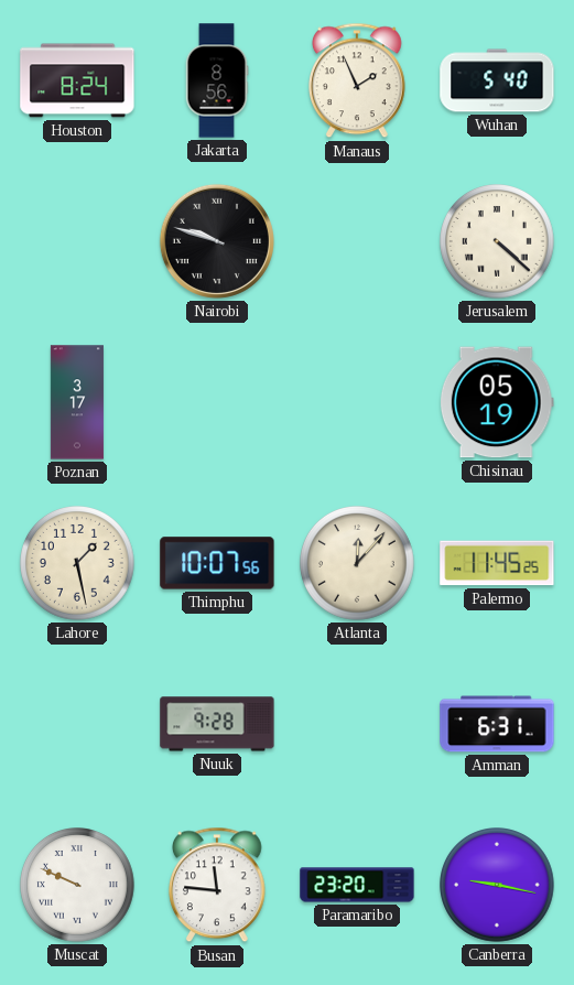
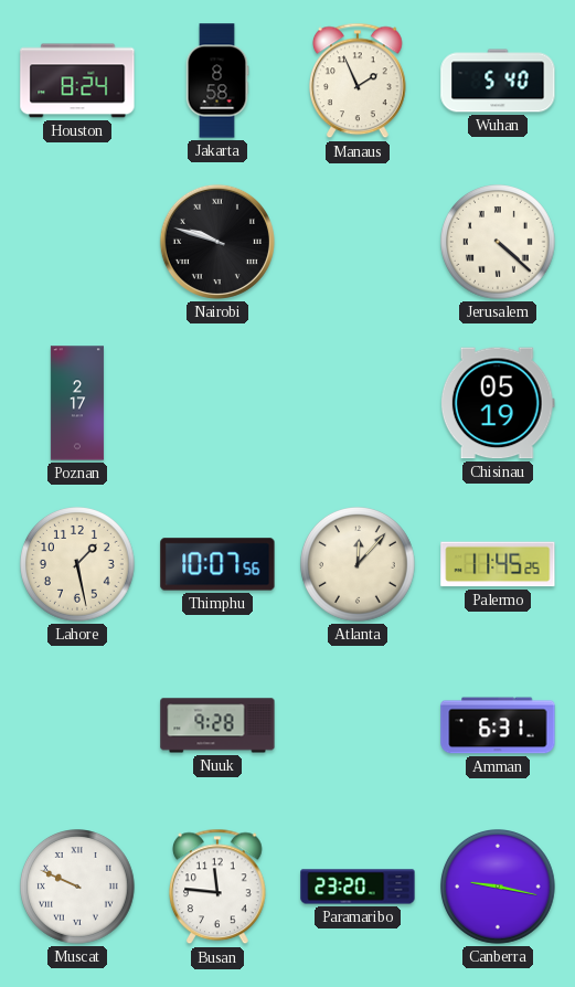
Jakarta: 8:56 -> 8:58 (217, 81)
Poznan: 3:17 -> 2:17 (77, 403)
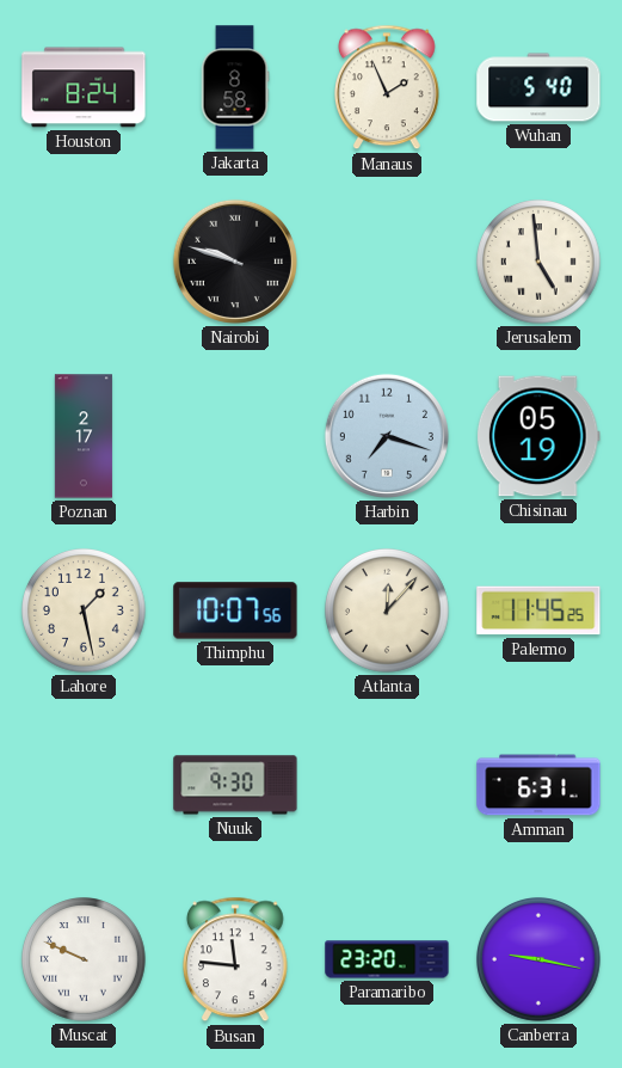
Jerusalem: 4:22 -> 4:59 (540, 263)
Harbin: none -> 7:18 (387, 436)
Nuuk: 9:28 -> 9:30 (235, 785)
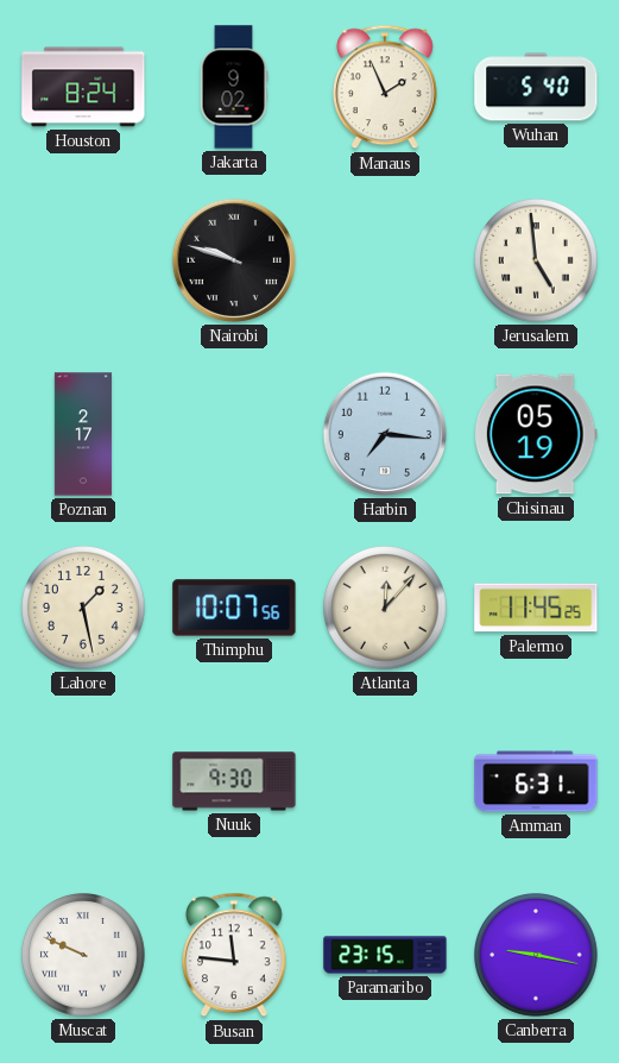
Jakarta: 8:58 -> 9:02 (234, 87)
Harbin: 7:18 -> 7:16 (385, 434)
Paramaribo: 23:20 -> 23:15 (385, 955)
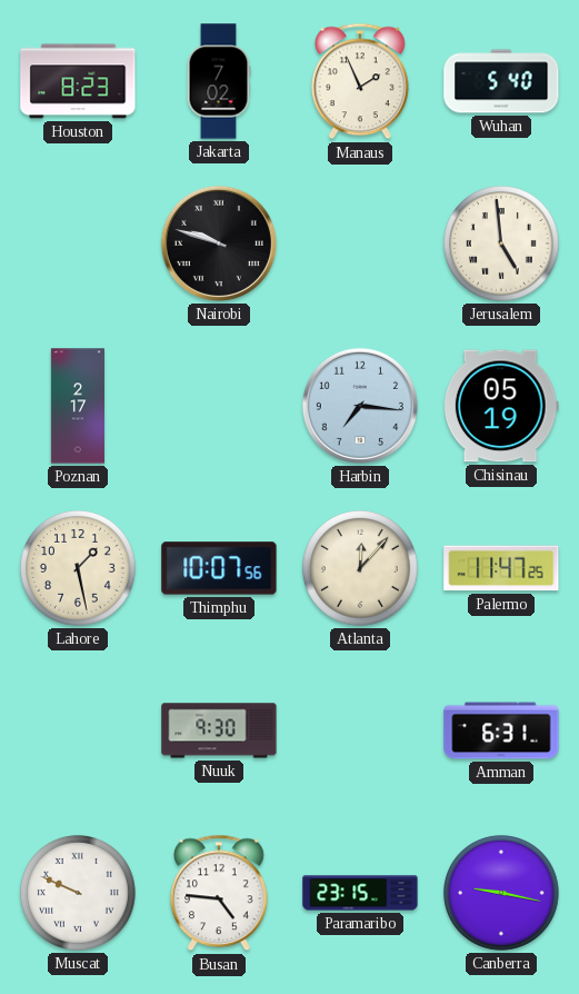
Houston: 8:24 -> 8:23 (78, 81)
Jakarta: 9:02 -> 7:02 (219, 81)
Palermo: 11:45 -> 11:47 (501, 568)
Busan: 11:46 -> 4:46 (220, 893)
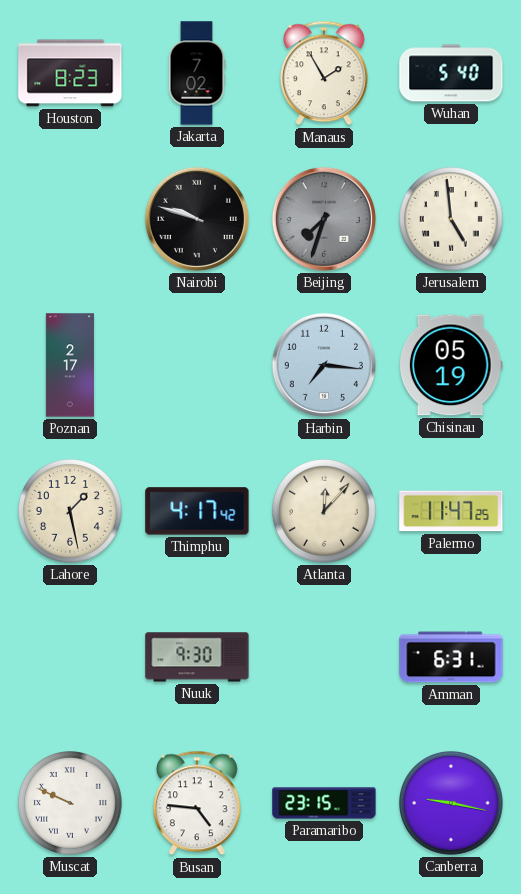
Manaus: 1:56 -> 1:55 (325, 73)
Beijing: none -> 7:33 (324, 219)
Thimphu: 10:07 -> 4:17 (197, 511)
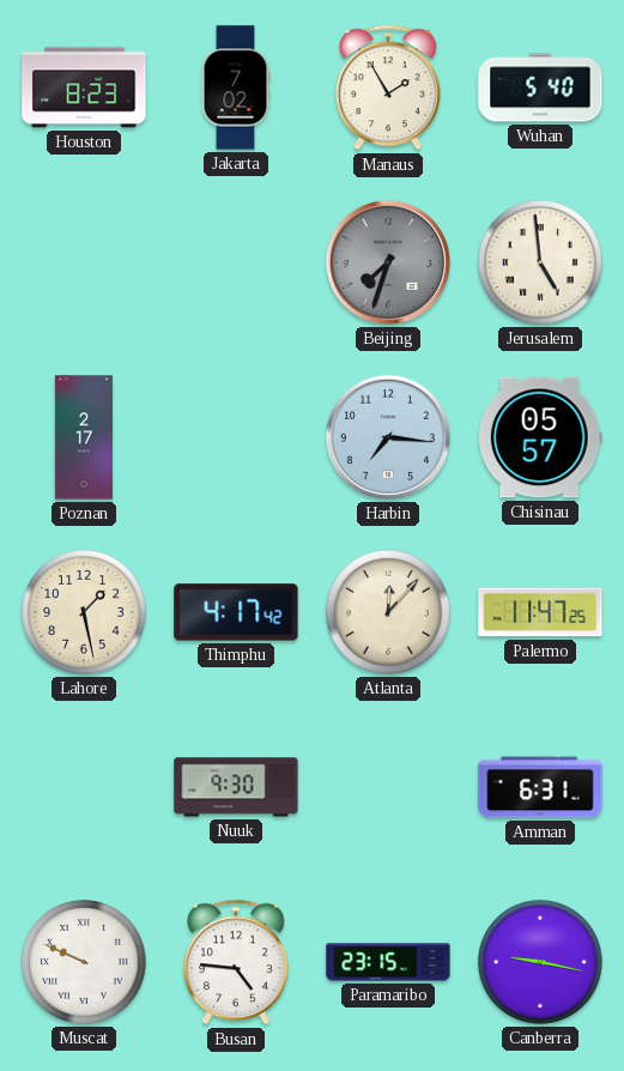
Nairobi: 9:48 -> none (197, 219)
Chisinau: 05:19 -> 05:57 (540, 437)
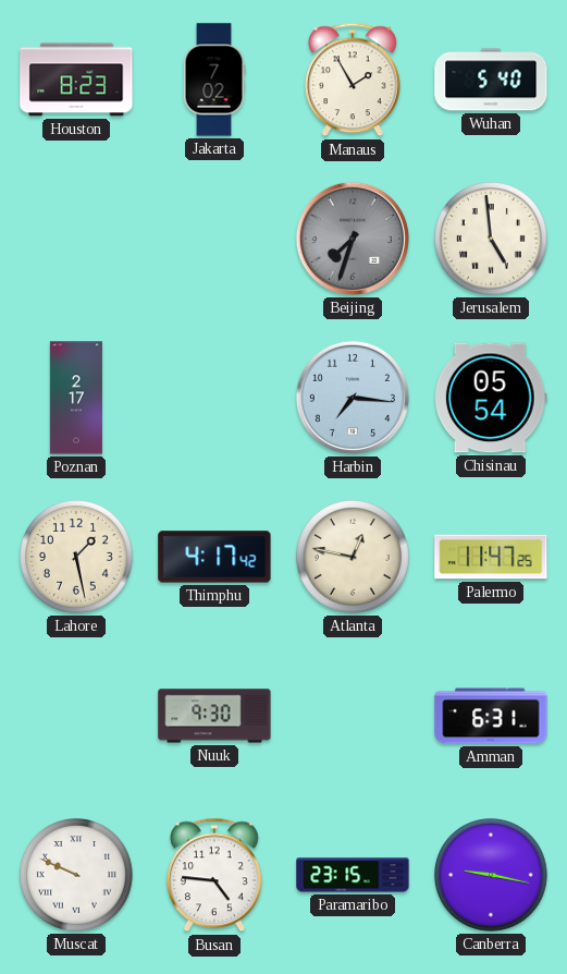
Chisinau: 05:57 -> 05:54 (491, 398)
Atlanta: 12:07 -> 12:47 (354, 558)
